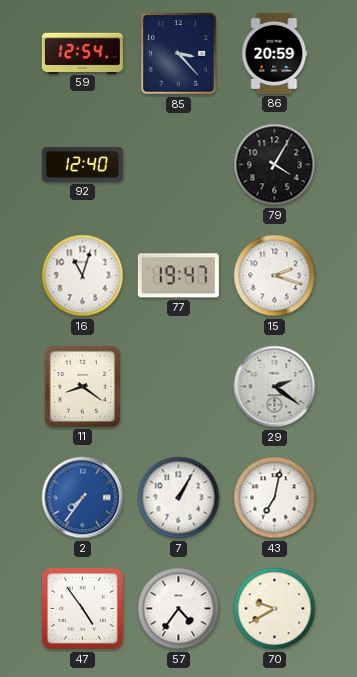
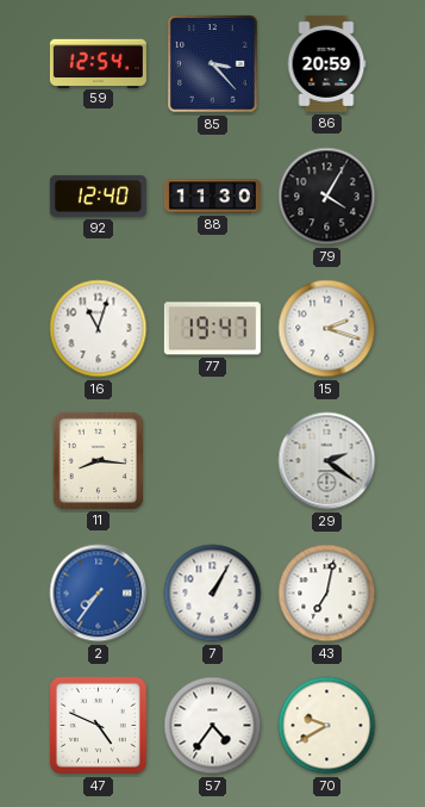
88: none -> 11:30 (212, 197)
11: 8:21 -> 8:16 (98, 460)
47: 4:54 -> 4:49 (98, 725)
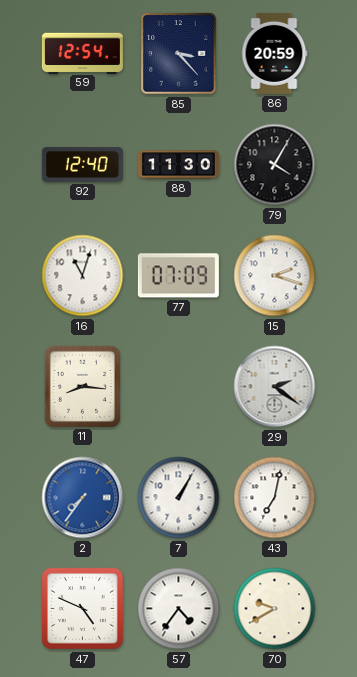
77: 19:47 -> 07:09 (178, 276)
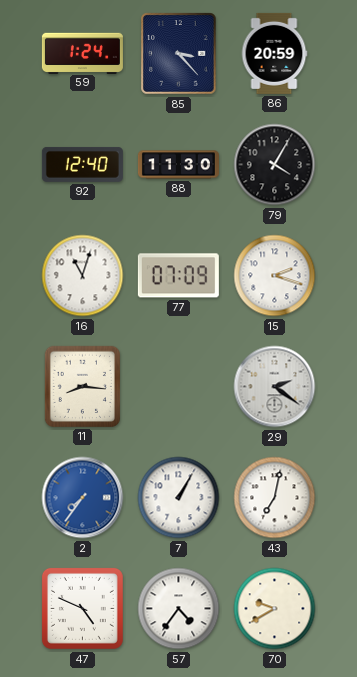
59: 12:54 -> 1:24 (82, 53)
